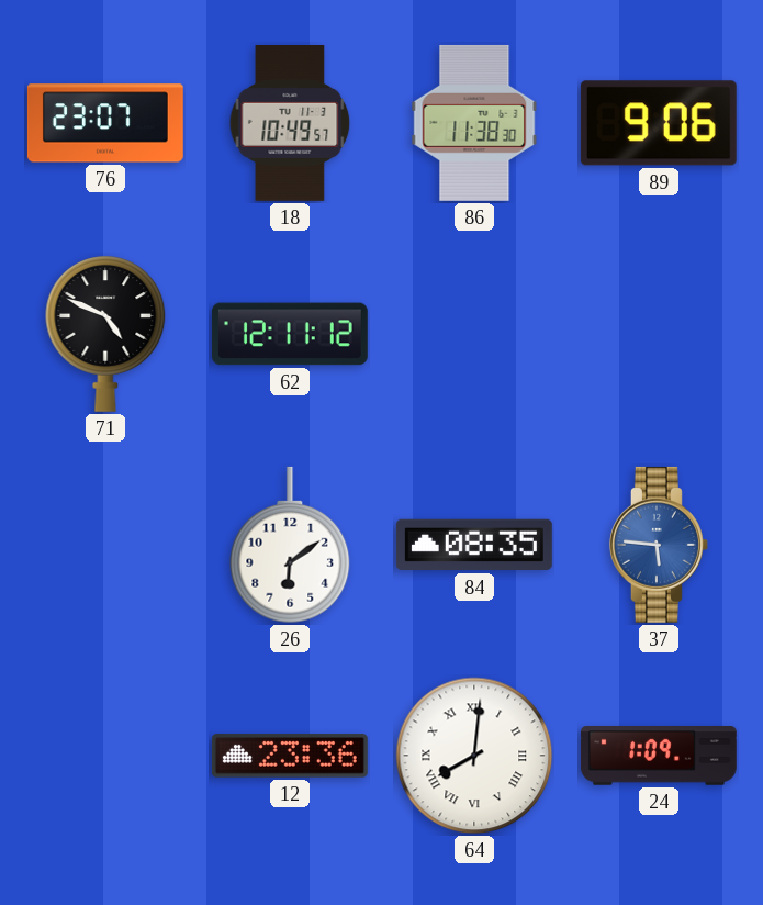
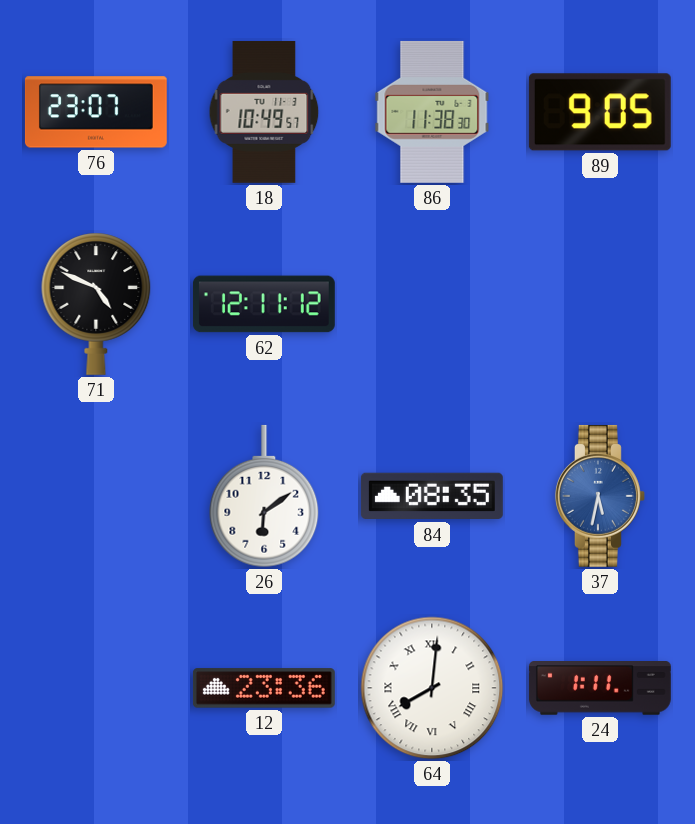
89: 9:06 -> 9:05 (600, 112)
37: 5:46 -> 5:32 (600, 496)
24: 1:09 -> 1:11 (600, 688)
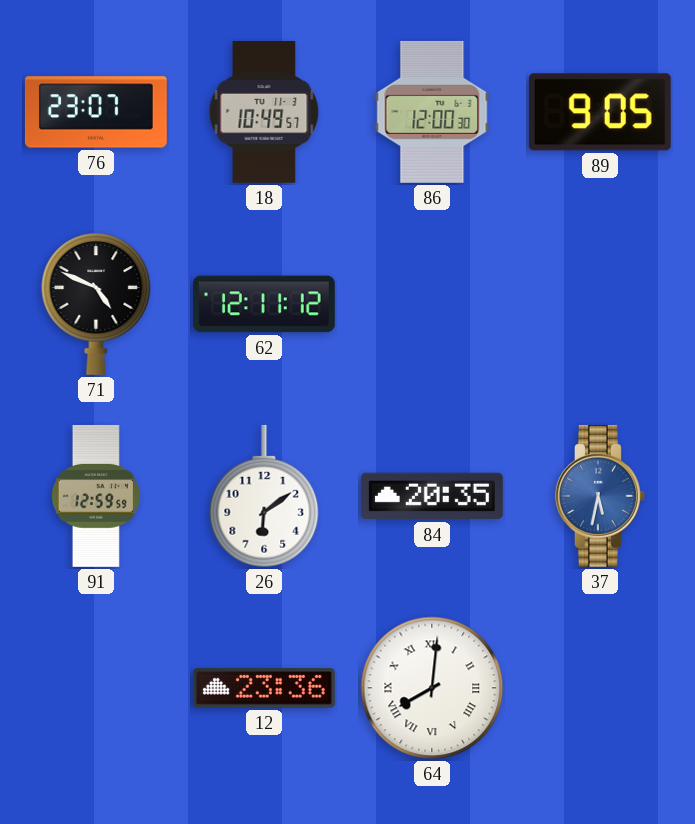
86: 11:38 -> 12:00 (432, 112)
91: none -> 12:59 (96, 496)
84: 08:35 -> 20:35 (432, 496)
24: 1:11 -> none (600, 688)
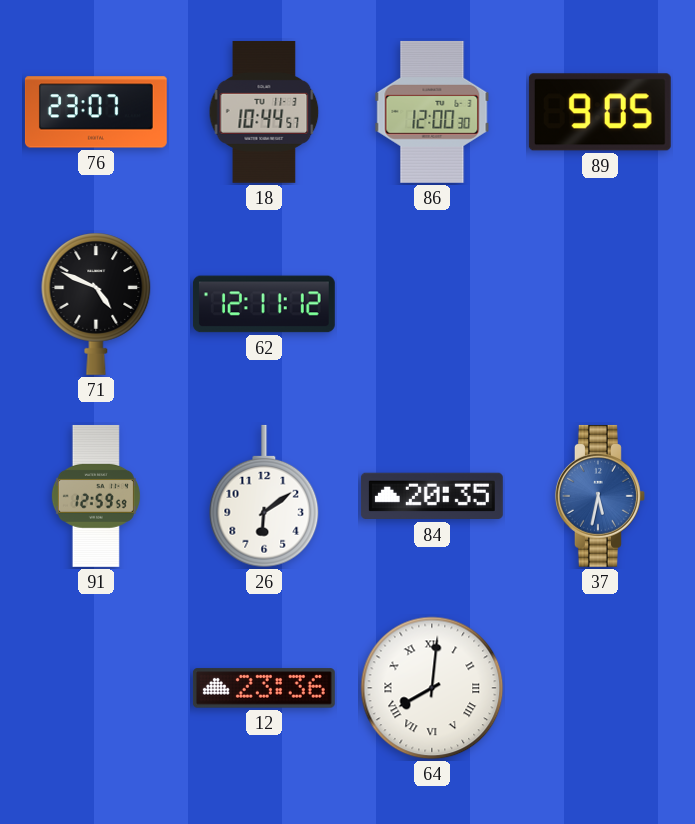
18: 10:49 -> 10:44 (264, 112)
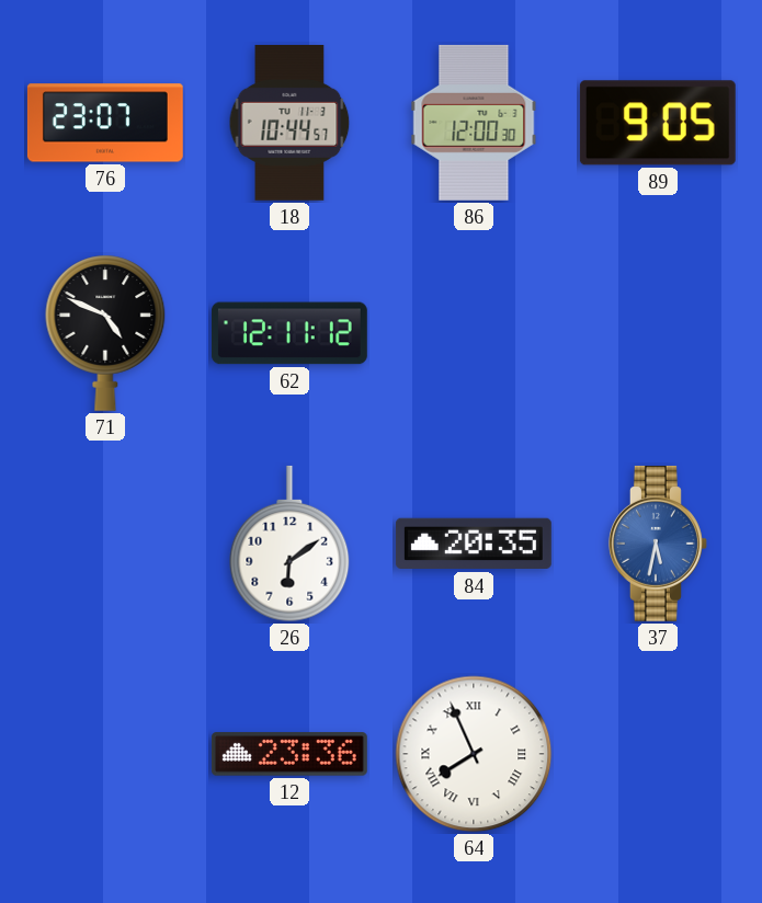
91: 12:59 -> none (96, 496)
64: 8:01 -> 7:56 (474, 754)
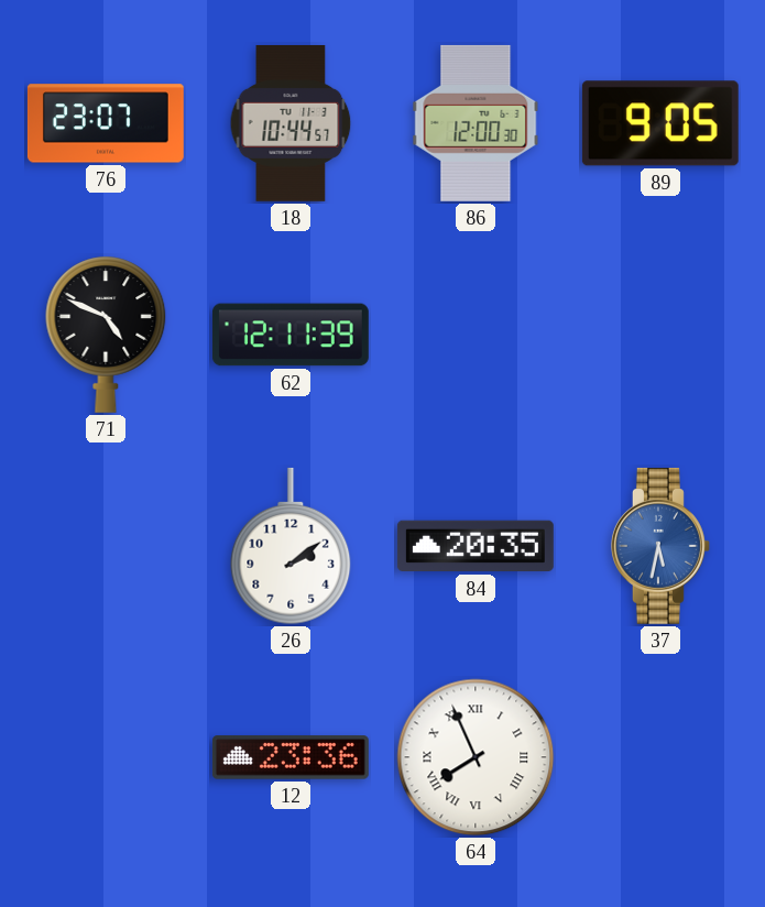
62: 12:11:12 -> 12:11:39 (291, 335)
26: 6:09 -> 2:09 (291, 546)
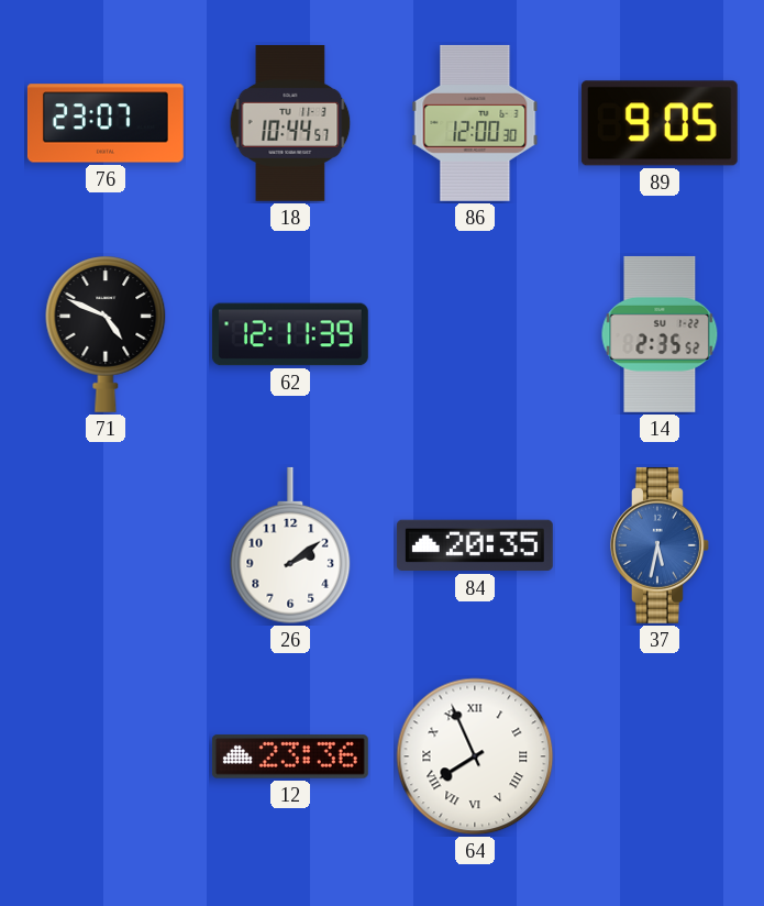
14: none -> 2:35 (660, 334)
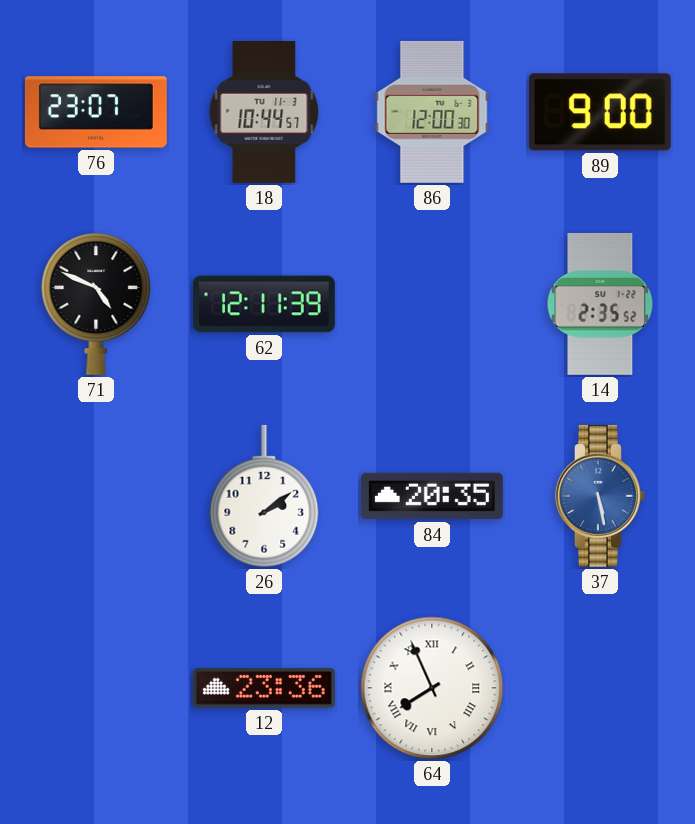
89: 9:05 -> 9:00 (600, 112)
37: 5:32 -> 5:28 (600, 496)
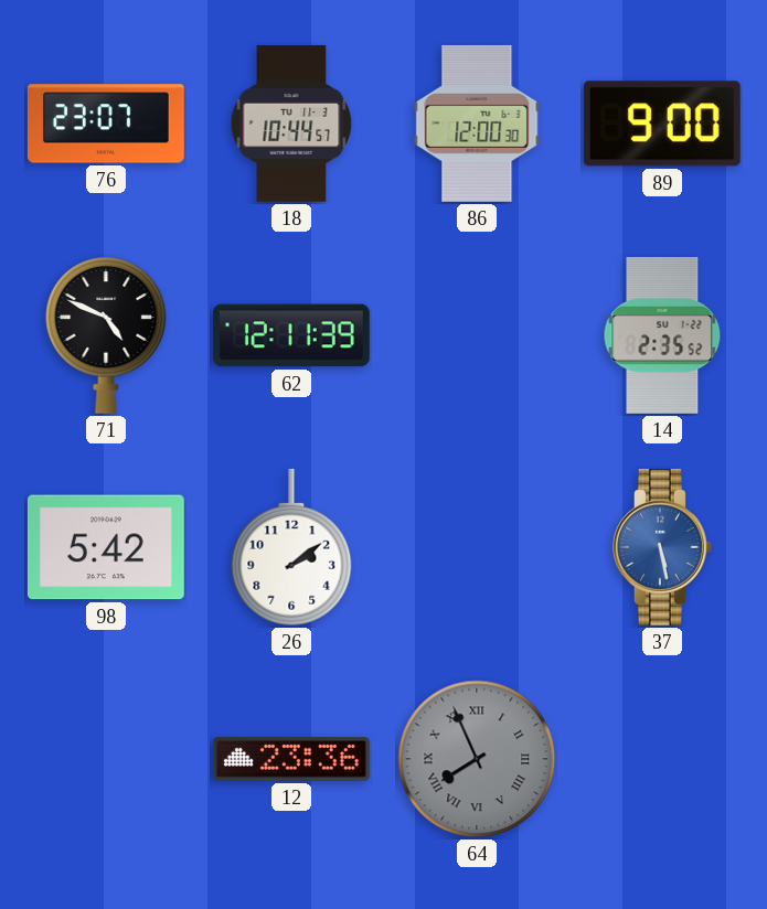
98: none -> 5:42 (106, 547)
84: 20:35 -> none (432, 496)
64 dial: white -> grey (477, 759)
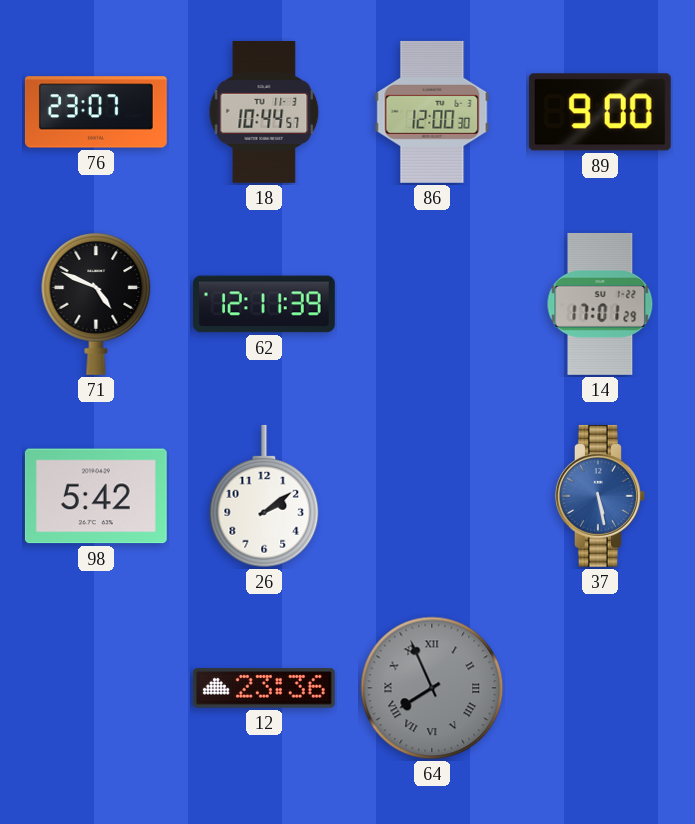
14: 2:35 -> 17:01 (600, 304)
